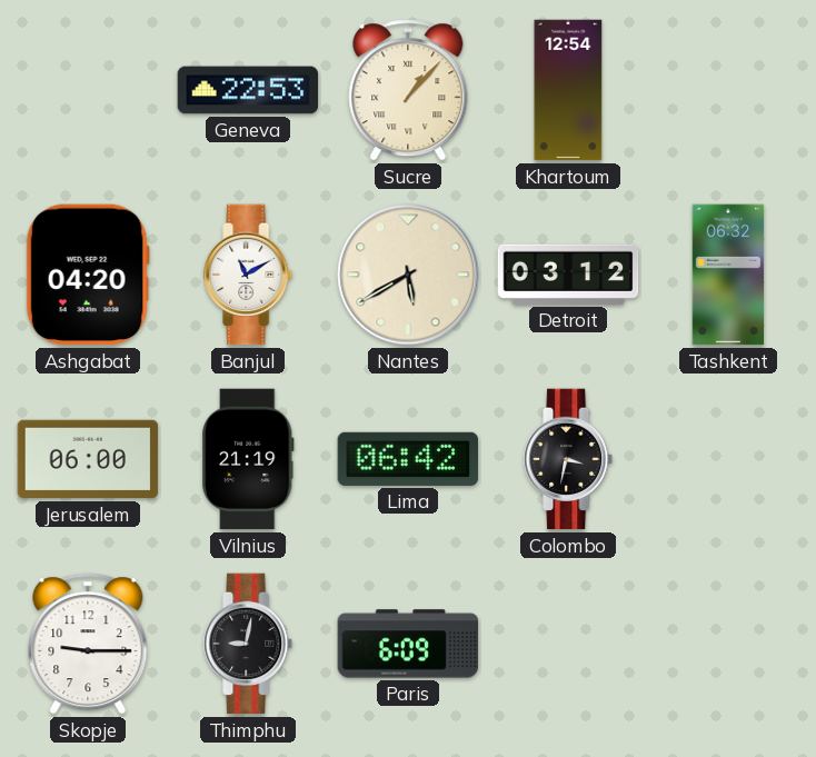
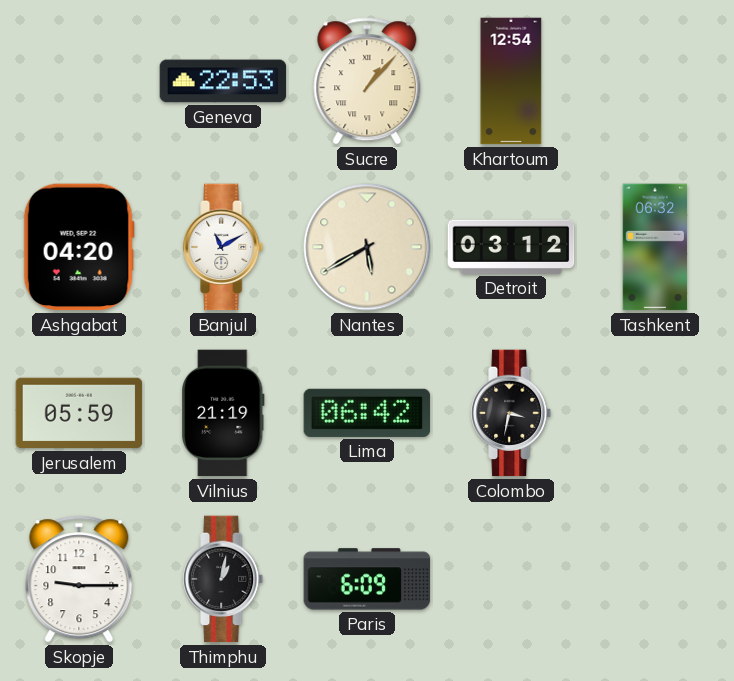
Jerusalem: 06:00 -> 05:59 (79, 413)
Thimphu: 9:02 -> 1:02 (224, 579)
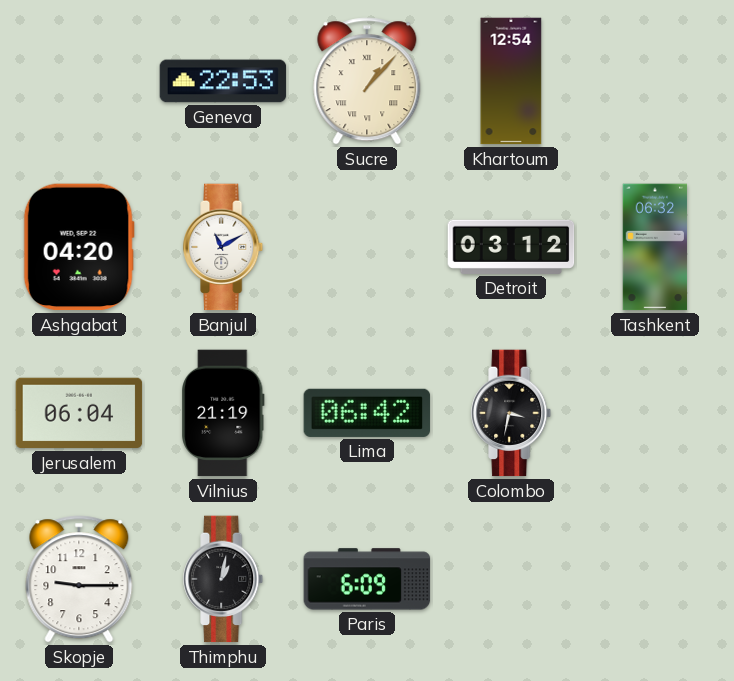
Nantes: 5:40 -> none (367, 247)
Jerusalem: 05:59 -> 06:04 (79, 413)
